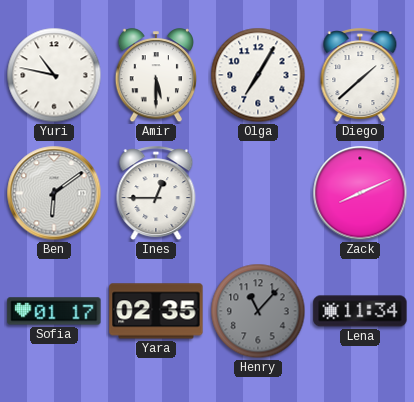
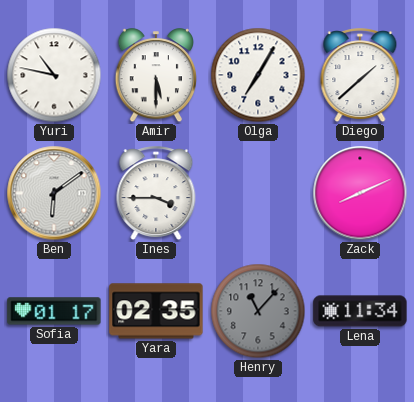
Ines: 12:45 -> 3:45 (156, 194)
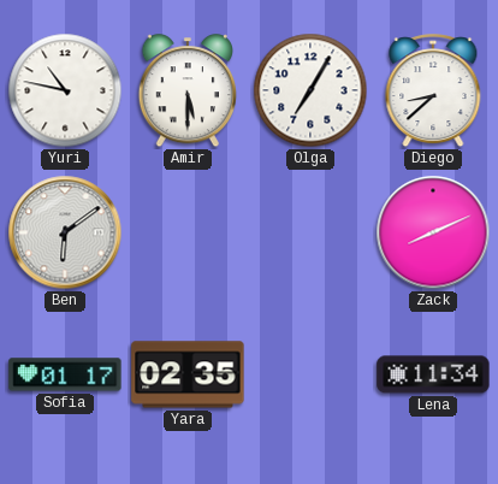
Diego: 1:38 -> 8:38 (433, 92)
Ines: 3:45 -> none (156, 194)
Henry: 11:07 -> none (258, 311)
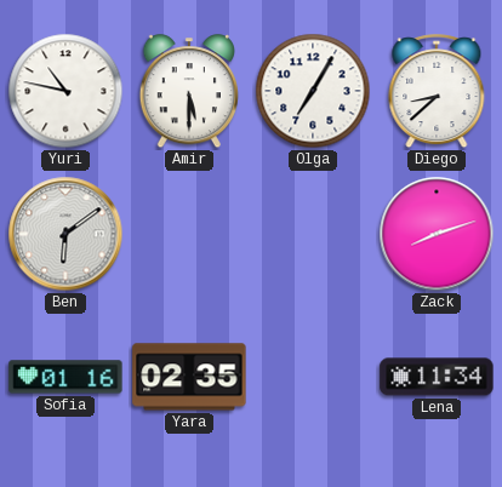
Zack: 8:11 -> 8:12 (437, 234)
Sofia: 01:17 -> 01:16 (65, 377)
